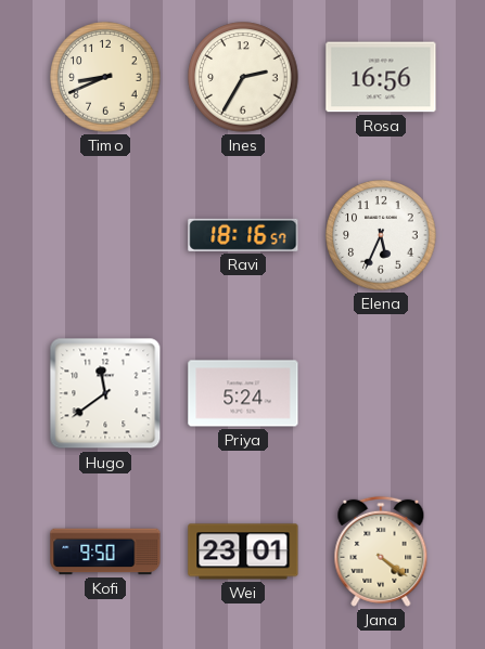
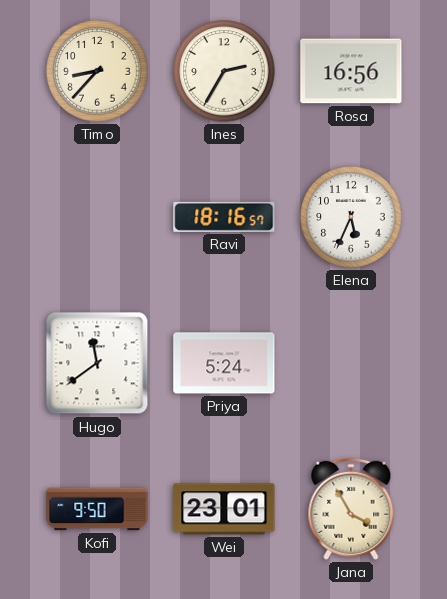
Timo: 8:41 -> 8:37 (97, 71)
Jana: 4:21 -> 3:55 (351, 509)
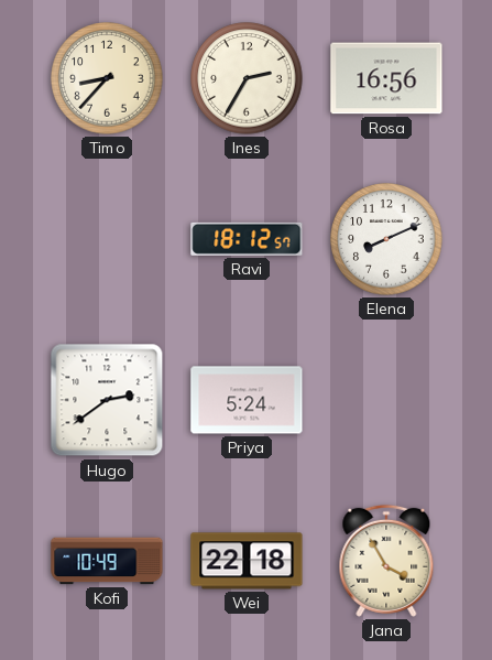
Ravi: 18:16 -> 18:12 (247, 239)
Elena: 5:34 -> 8:11 (386, 239)
Hugo: 11:39 -> 2:39 (107, 400)
Kofi: 9:50 -> 10:49 (107, 561)
Wei: 23:01 -> 22:18 (247, 561)
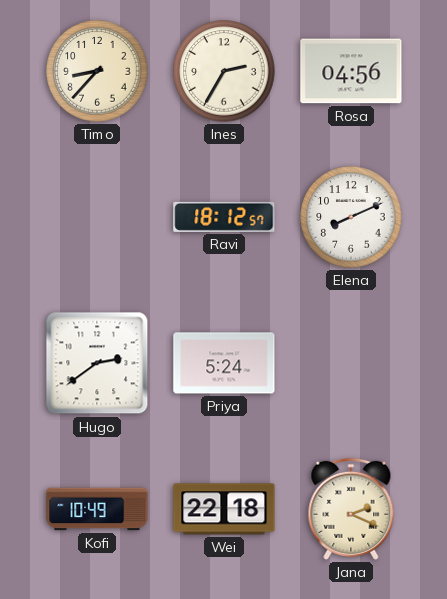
Rosa: 16:56 -> 04:56 (351, 71)
Jana: 3:55 -> 2:19 (351, 509)
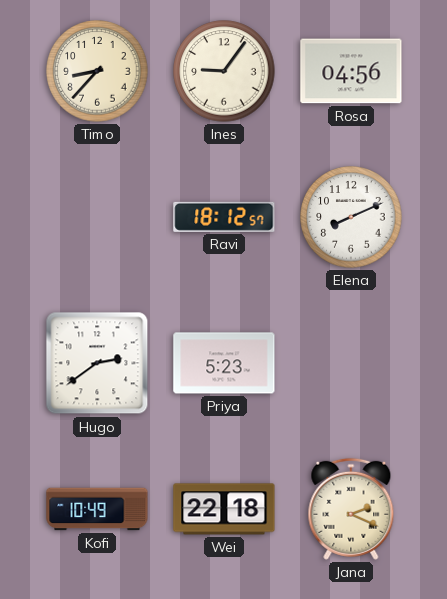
Ines: 2:35 -> 9:06 (224, 71)
Priya: 5:24 -> 5:23 (224, 363)
